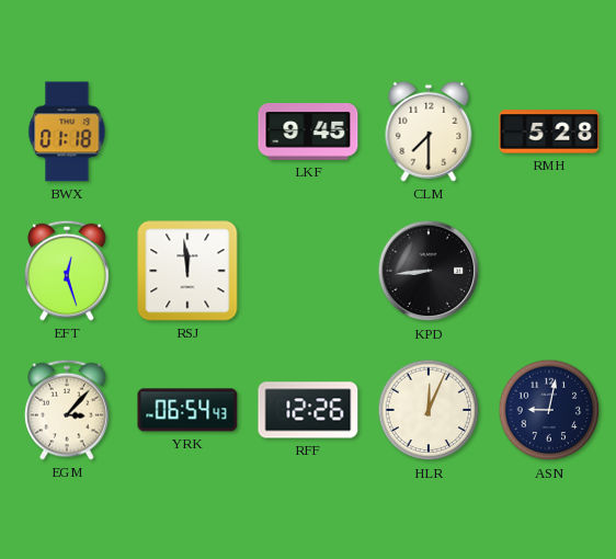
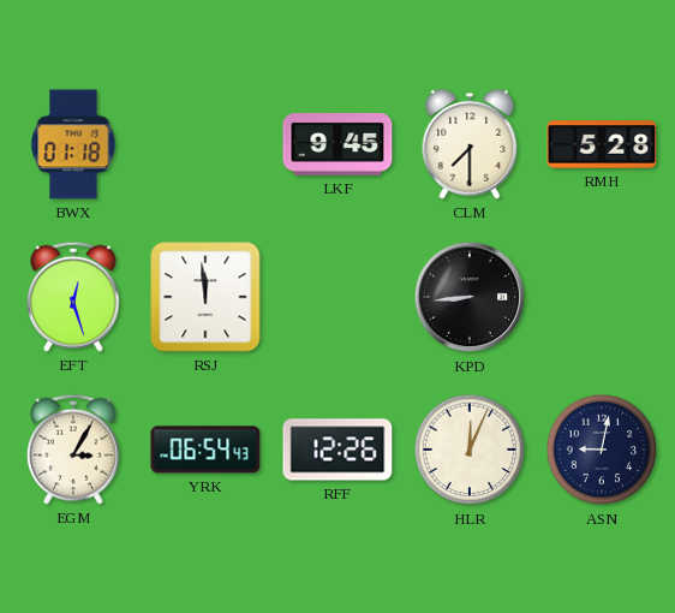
EGM: 3:07 -> 3:05 (74, 450)
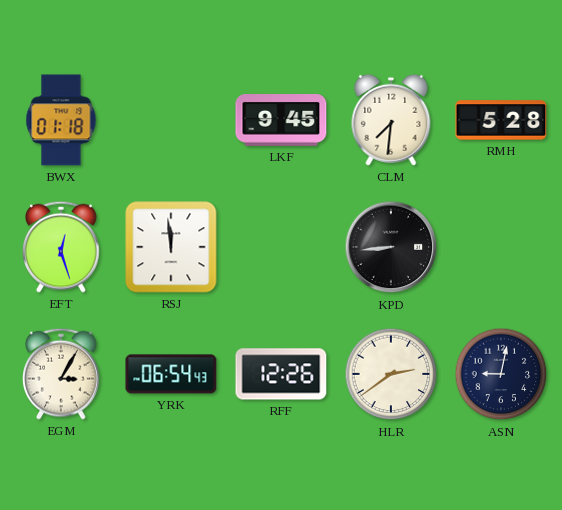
CLM: 7:30 -> 7:31 (391, 120)
HLR: 12:04 -> 2:39 (391, 374)
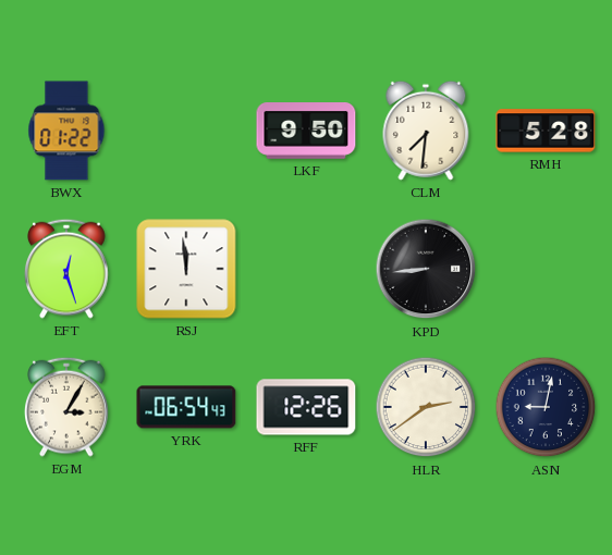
BWX: 01:18 -> 01:22 (66, 131)
LKF: 9:45 -> 9:50 (306, 132)
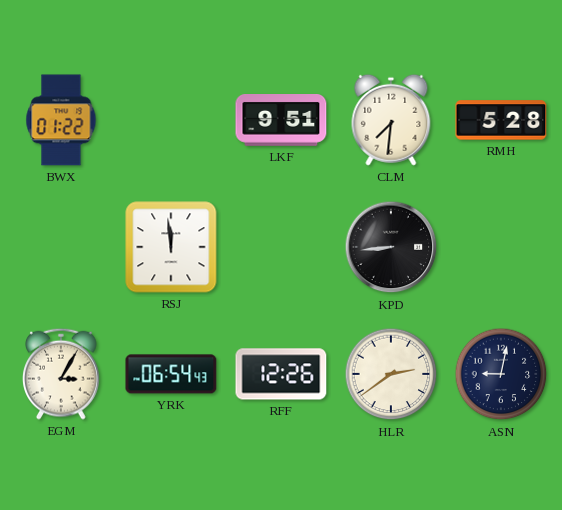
LKF: 9:50 -> 9:51 (281, 121)
EFT: 12:27 -> none (68, 269)
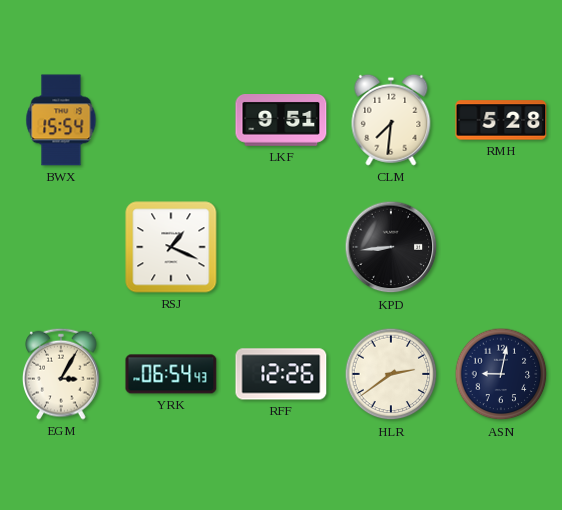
BWX: 01:22 -> 15:54 (61, 120)
RSJ: 11:59 -> 1:19 (171, 247)
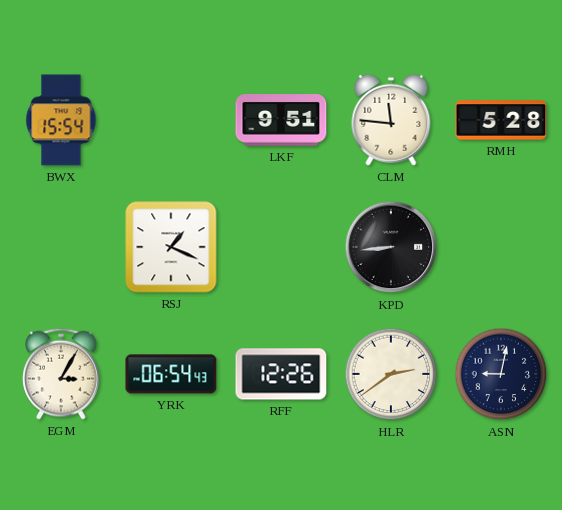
CLM: 7:31 -> 11:46 (391, 120)
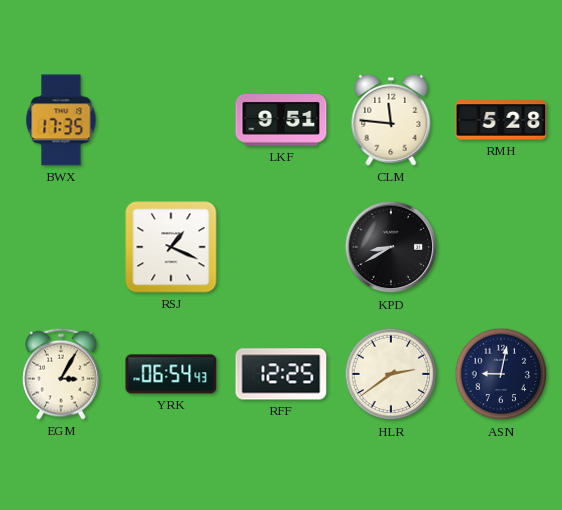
BWX: 15:54 -> 17:35 (61, 120)
KPD: 8:44 -> 8:40 (391, 247)
RFF: 12:26 -> 12:25 (281, 374)
